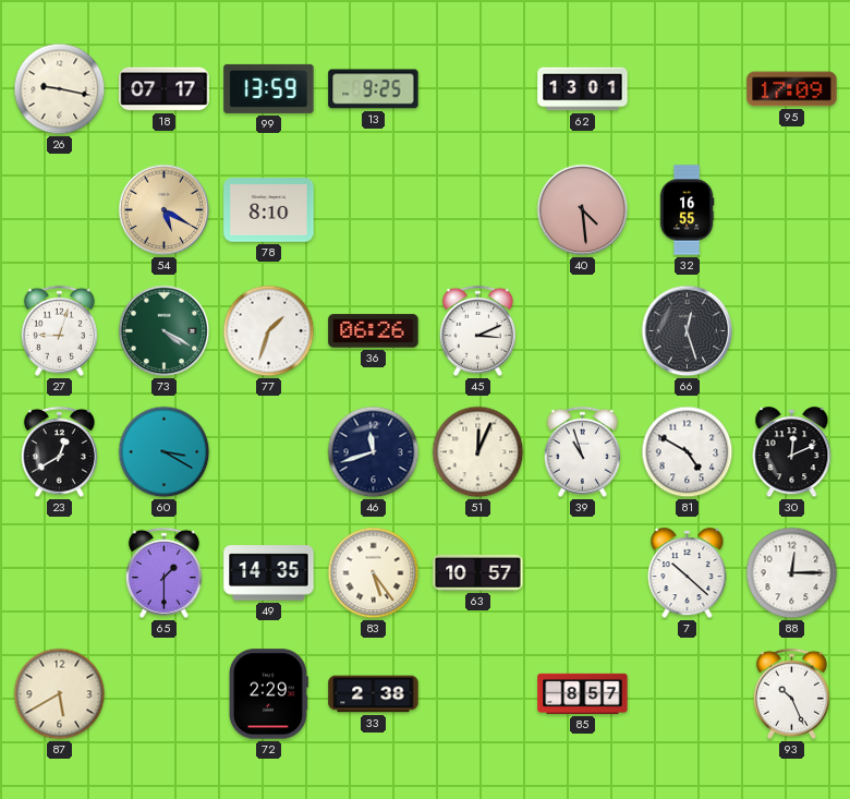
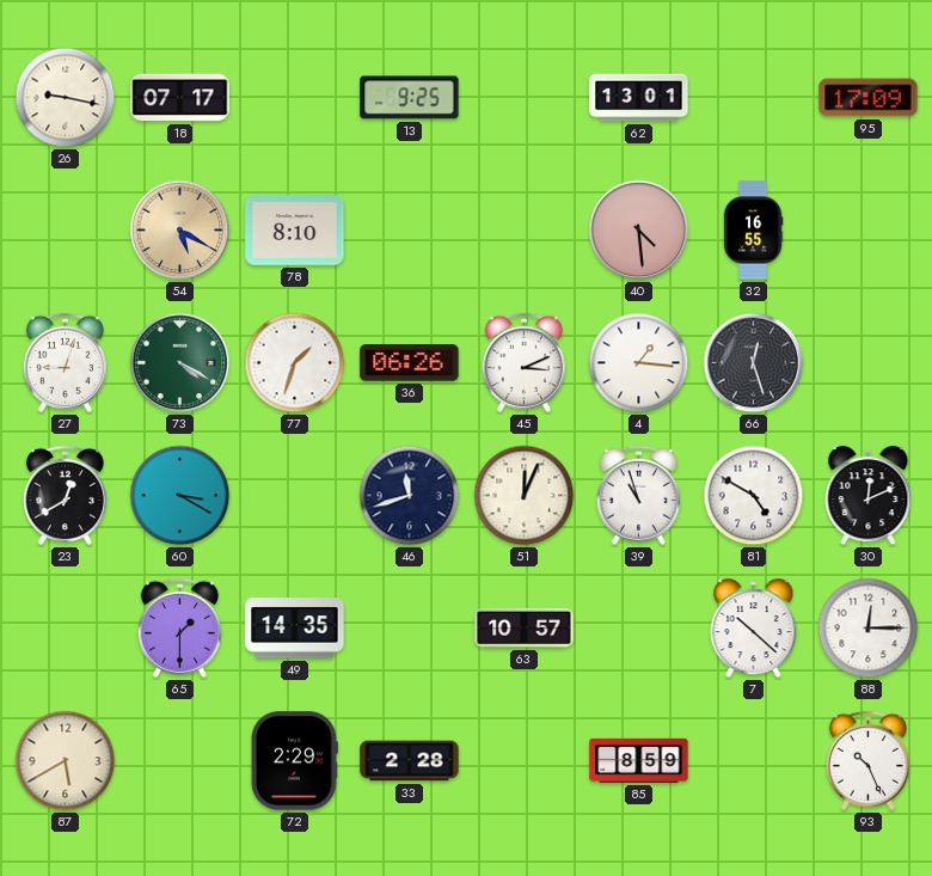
99: 13:59 -> none (269, 88)
4: none -> 1:16 (639, 363)
83: 5:24 -> none (374, 573)
33: 2:38 -> 2:28 (410, 761)
85: 8:57 -> 8:59 (639, 760)
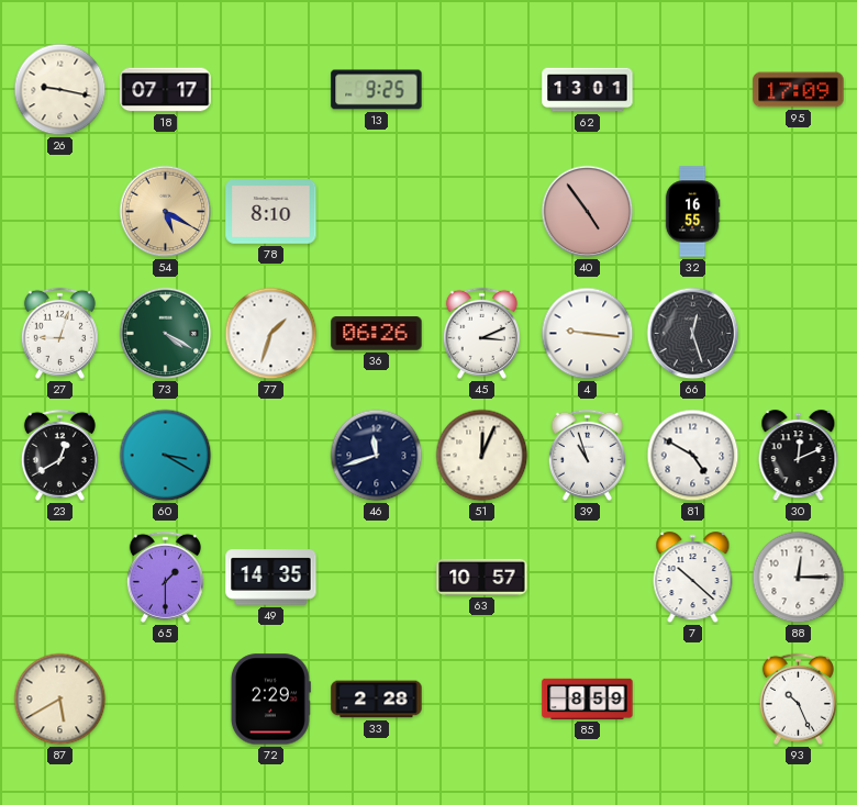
40: 4:29 -> 4:54 (588, 212)
4: 1:16 -> 9:16 (588, 334)
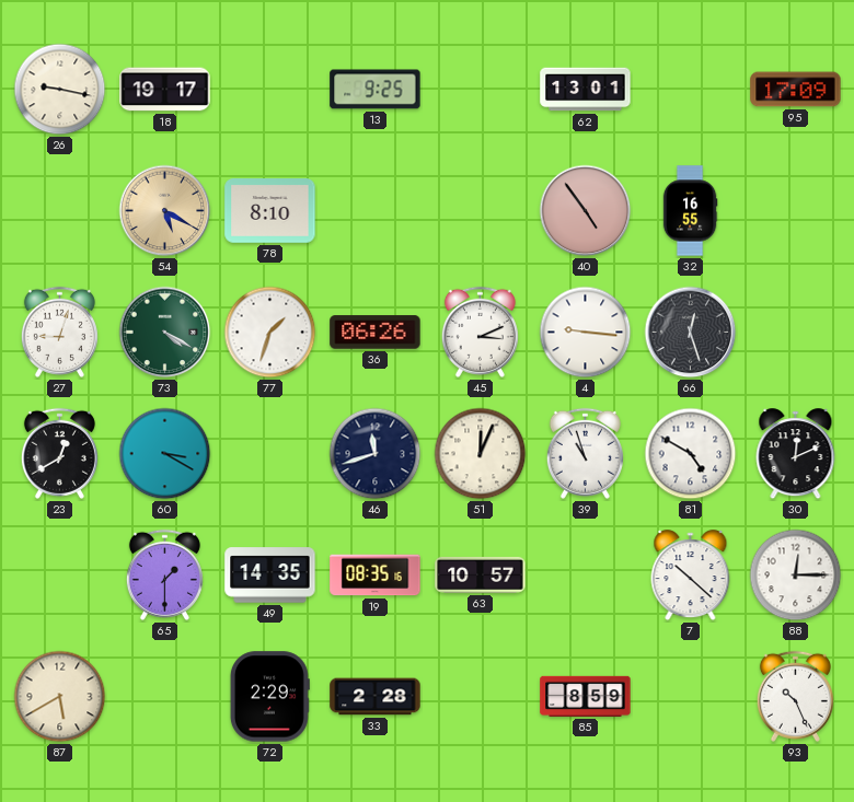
18: 07:17 -> 19:17 (165, 90)
19: none -> 08:35 (376, 576)
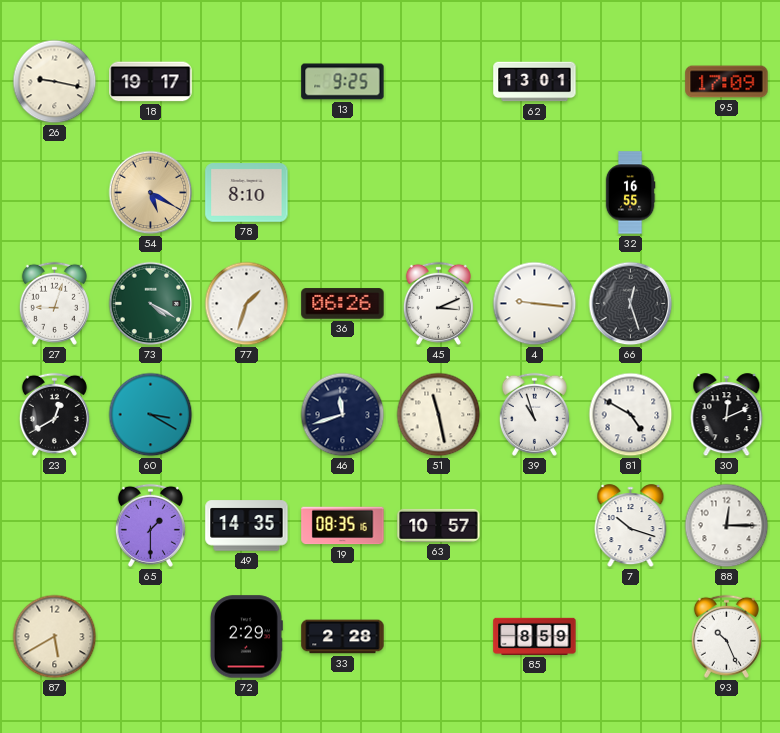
40: 4:54 -> none (586, 211)
51: 12:04 -> 11:28 (439, 415)
7: 10:22 -> 10:18 (631, 526)
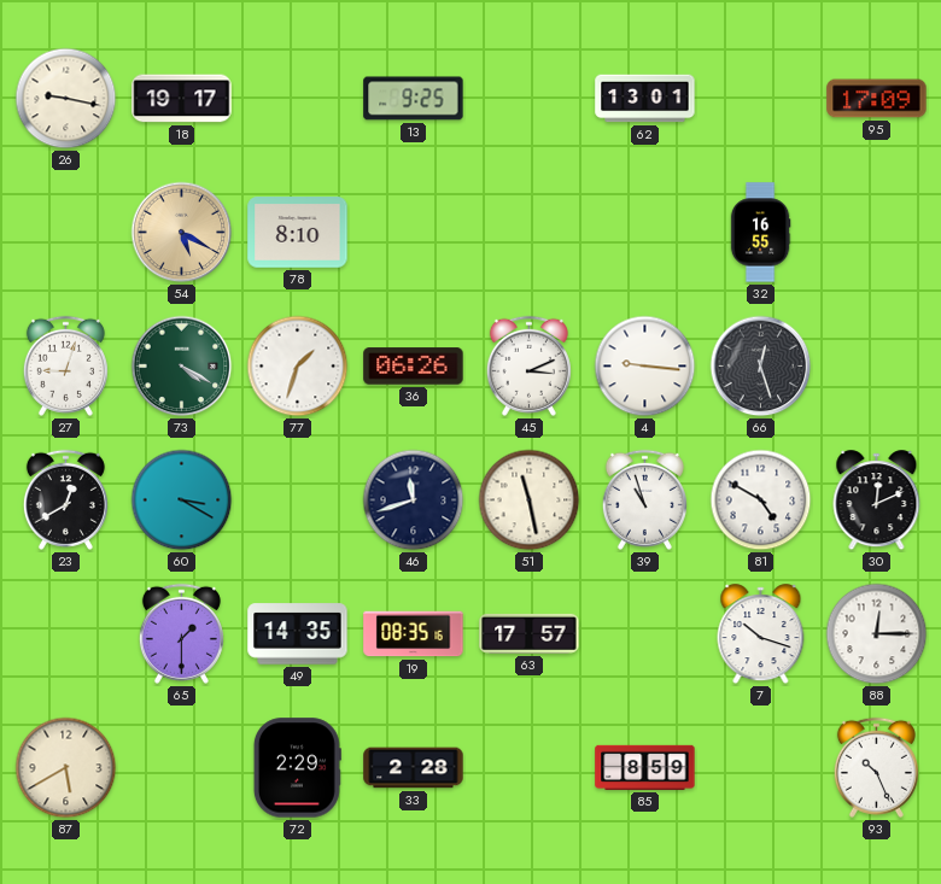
63: 10:57 -> 17:57 (530, 633)
